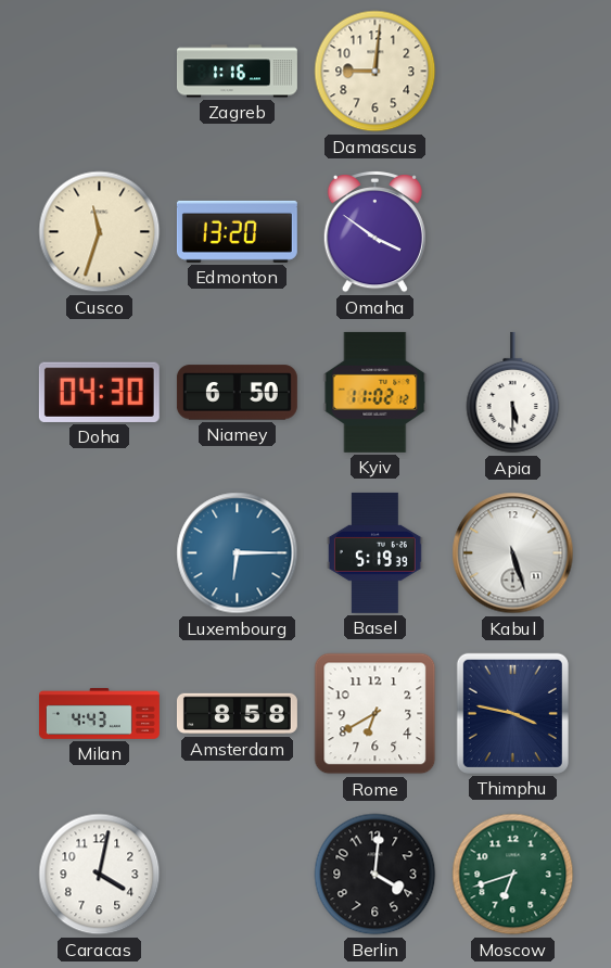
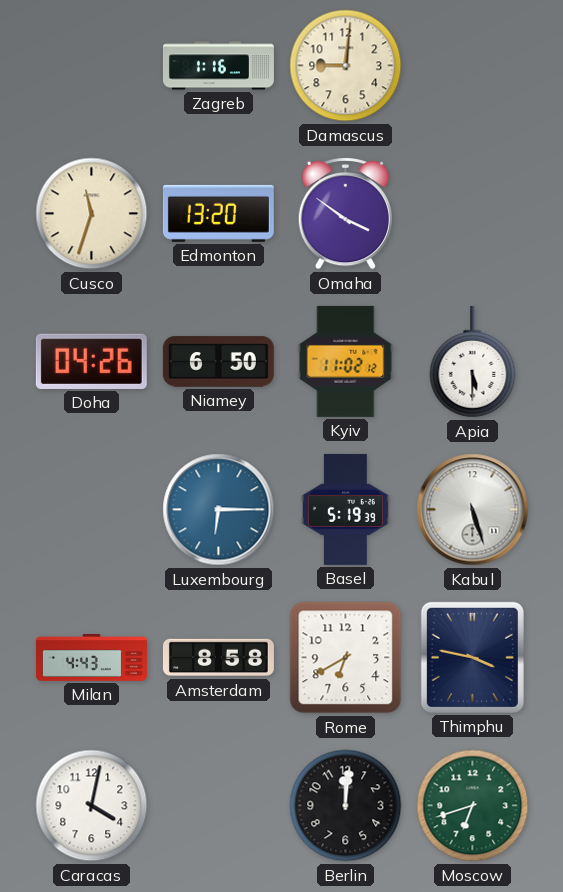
Doha: 04:30 -> 04:26 (91, 361)
Berlin: 4:01 -> 12:01 (346, 806)
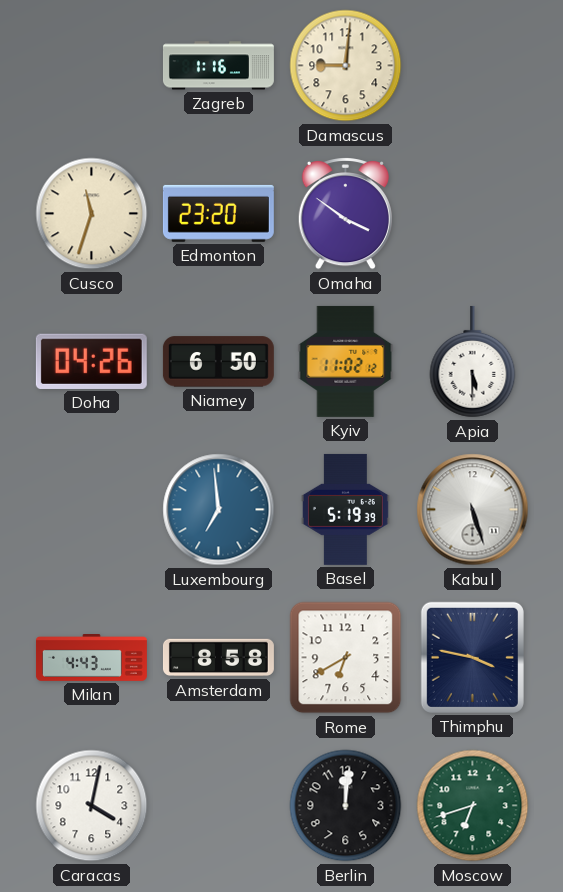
Edmonton: 13:20 -> 23:20 (218, 213)
Luxembourg: 6:15 -> 6:59 (219, 510)
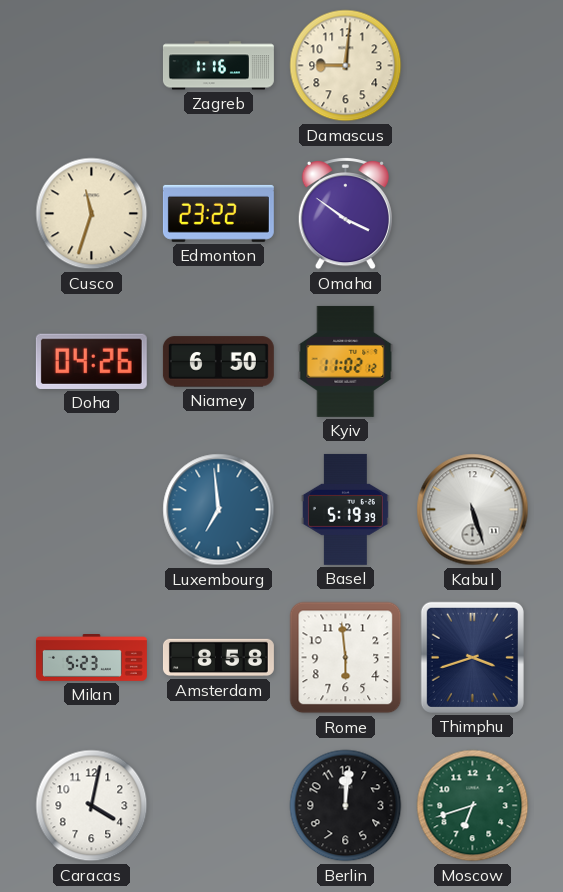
Edmonton: 23:20 -> 23:22 (218, 213)
Apia: 5:30 -> none (473, 362)
Milan: 4:43 -> 5:23 (91, 658)
Rome: 6:40 -> 5:59 (346, 658)
Thimphu: 3:47 -> 3:42 (472, 657)
